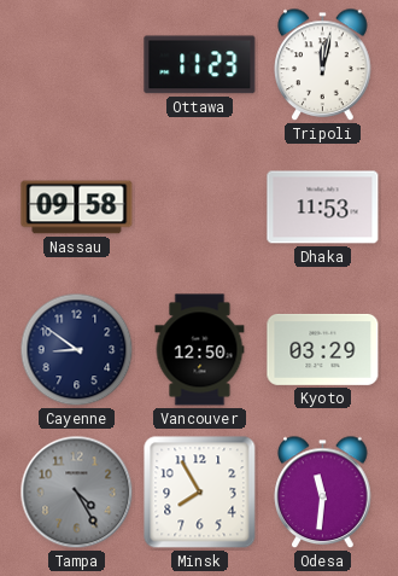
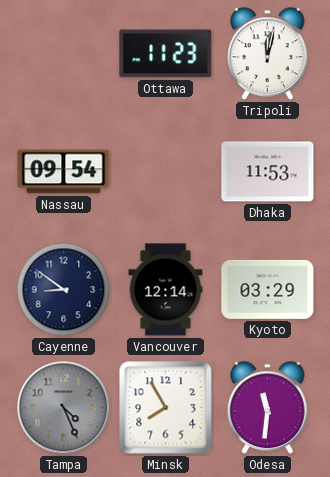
Nassau: 09:58 -> 09:54 (64, 172)
Vancouver: 12:50 -> 12:14 (166, 290)
Tampa: 4:25 -> 4:26 (64, 408)
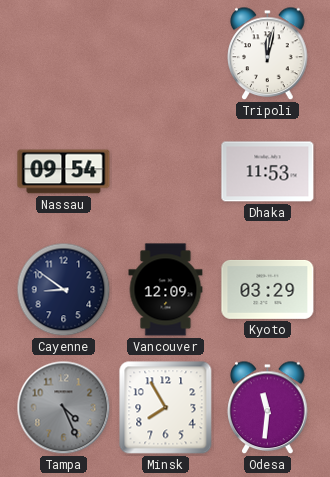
Ottawa: 11:23 -> none (166, 54)
Vancouver: 12:14 -> 12:09 (166, 290)
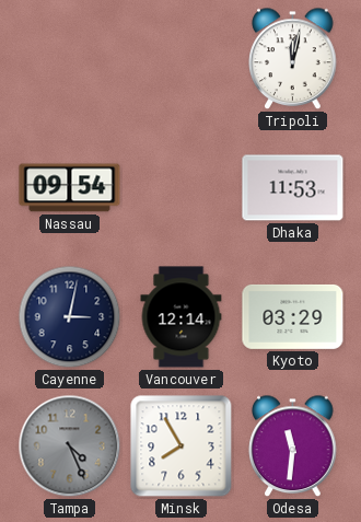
Cayenne: 8:51 -> 3:02 (70, 317)
Vancouver: 12:09 -> 12:14 (182, 317)
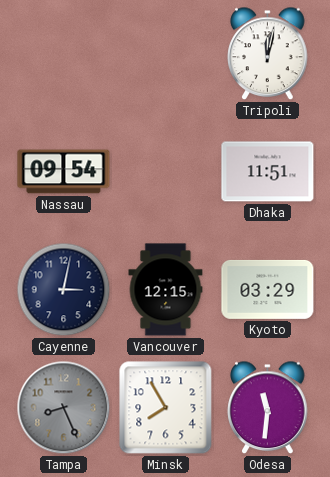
Dhaka: 11:53 -> 11:51 (268, 172)
Vancouver: 12:14 -> 12:15 (166, 290)
Tampa: 4:26 -> 8:26 (64, 408)
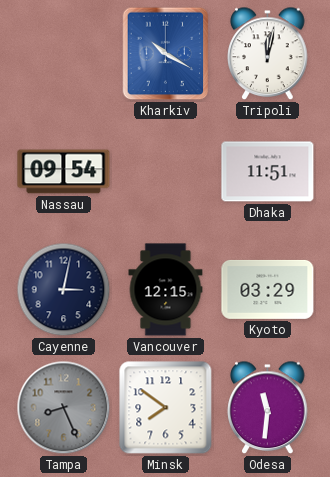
Kharkiv: none -> 10:20 (166, 54)
Minsk: 7:55 -> 7:51 (166, 408)
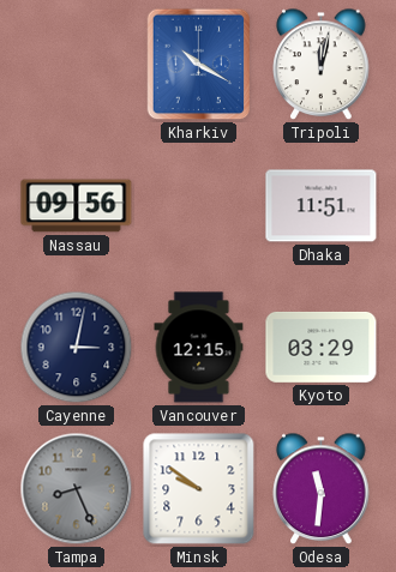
Nassau: 09:54 -> 09:56 (77, 206)
Minsk: 7:51 -> 9:51 (199, 489)
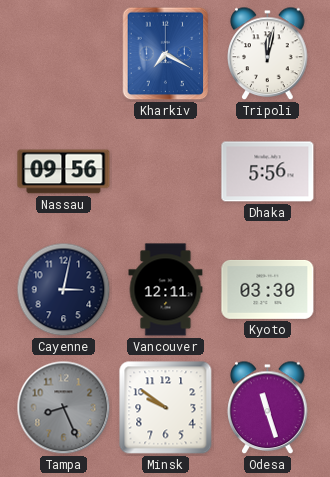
Kharkiv: 10:20 -> 7:20 (166, 54)
Dhaka: 11:51 -> 5:56 (268, 172)
Vancouver: 12:15 -> 12:11 (166, 290)
Kyoto: 03:29 -> 03:30 (268, 289)
Odesa: 11:31 -> 11:27 (268, 408)
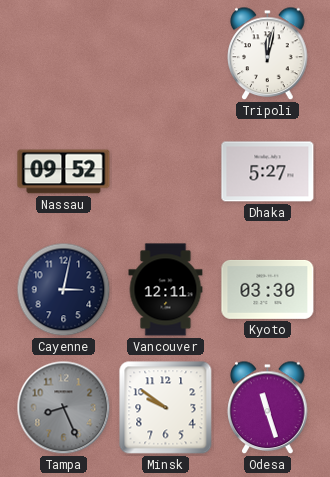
Kharkiv: 7:20 -> none (166, 54)
Nassau: 09:56 -> 09:52 (64, 172)
Dhaka: 5:56 -> 5:27 (268, 172)
